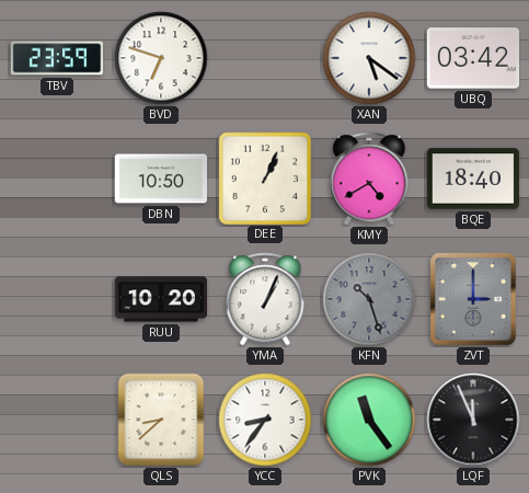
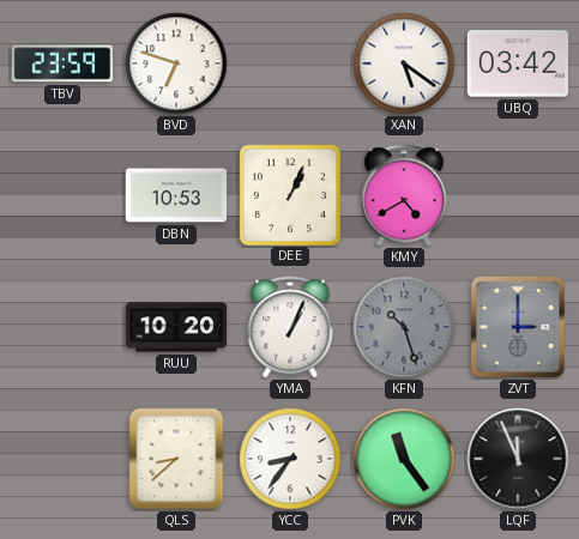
DBN: 10:50 -> 10:53 (176, 195)
BQE: 18:40 -> none (472, 179)
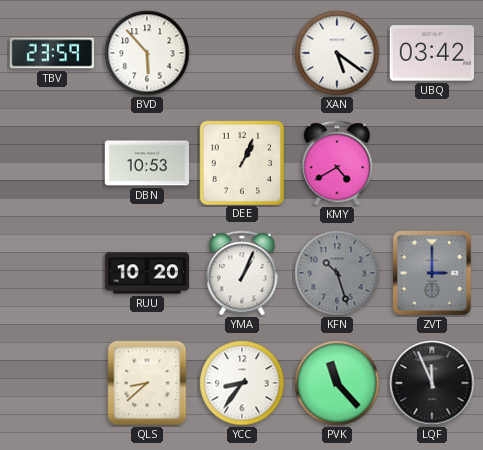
BVD: 6:48 -> 5:53 (147, 53)
PVK: 11:24 -> 11:23 (337, 383)
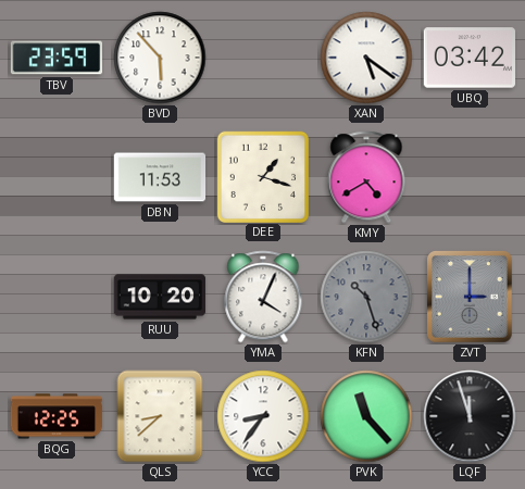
DBN: 10:53 -> 11:53 (160, 177)
DEE: 1:04 -> 1:18 (262, 176)
YMA: 1:04 -> 4:04 (263, 297)
BQG: none -> 12:25 (57, 416)
LQF: 11:56 -> 11:57 (470, 416)
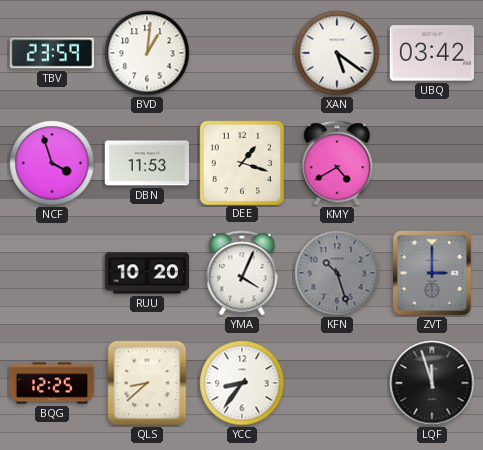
BVD: 5:53 -> 1:01 (147, 53)
NCF: none -> 3:57 (52, 163)
PVK: 11:23 -> none (366, 416)
